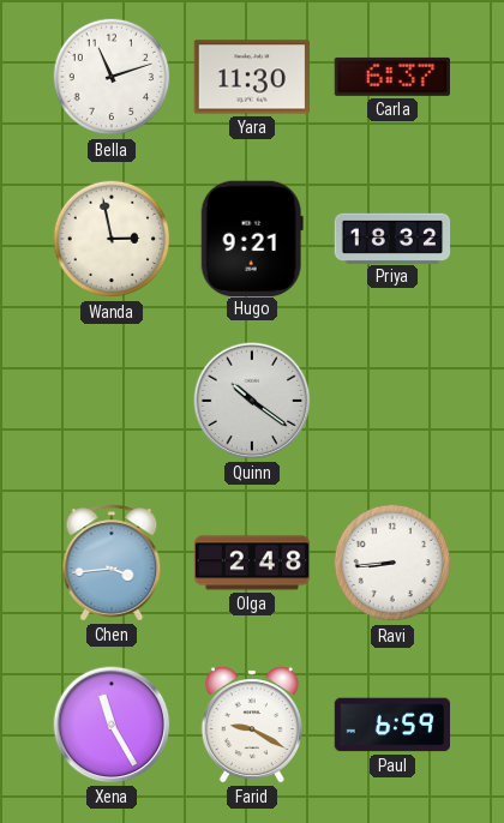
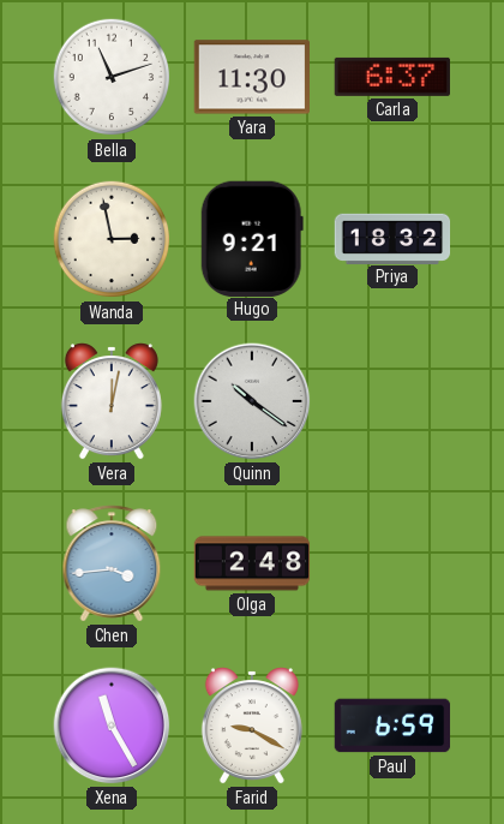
Vera: none -> 12:02 (112, 401)
Ravi: 8:44 -> none (392, 563)
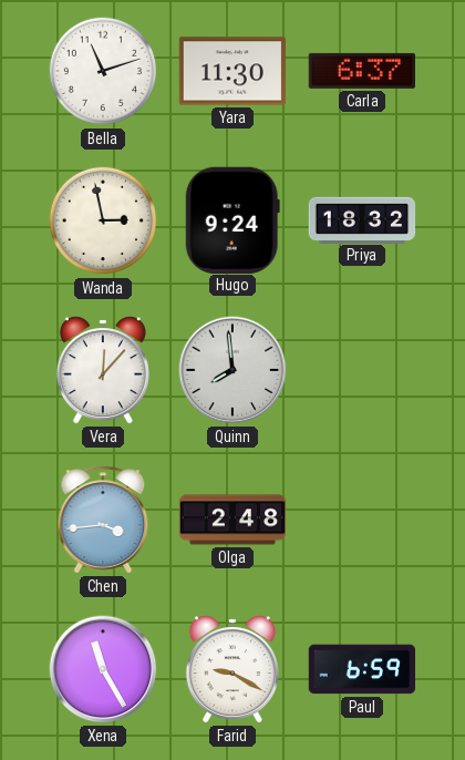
Hugo: 9:21 -> 9:24 (232, 219)
Vera: 12:02 -> 12:07 (103, 370)
Quinn: 10:21 -> 7:59 (232, 370)
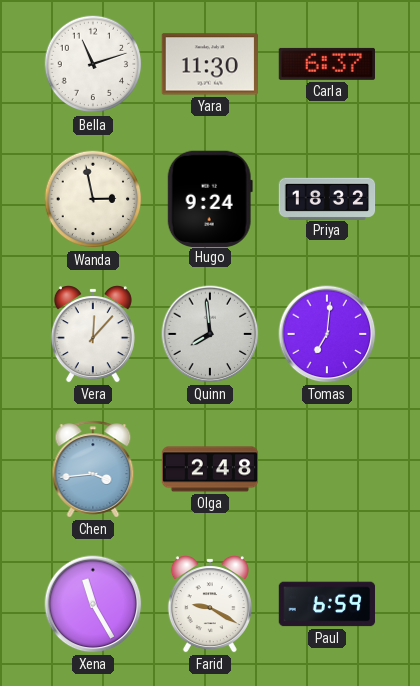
Tomas: none -> 7:01 (327, 334)
